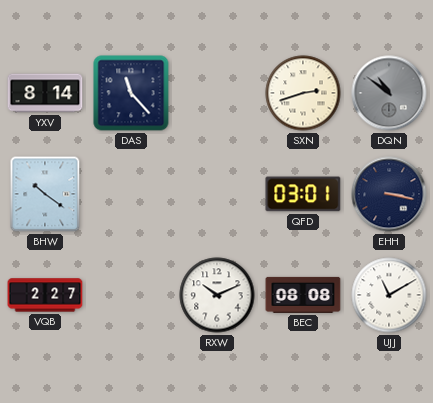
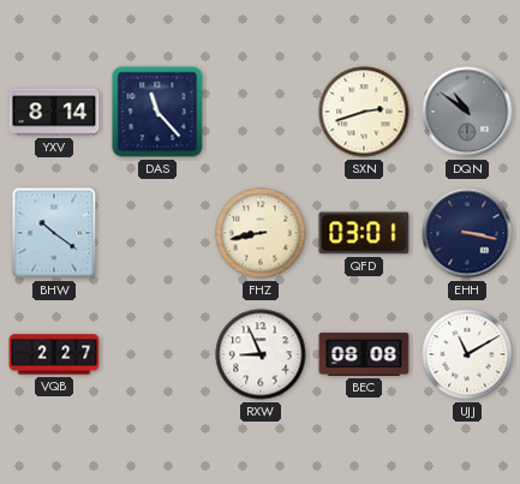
FHZ: none -> 8:43 (261, 233)
RXW: 10:11 -> 8:56 (261, 354)
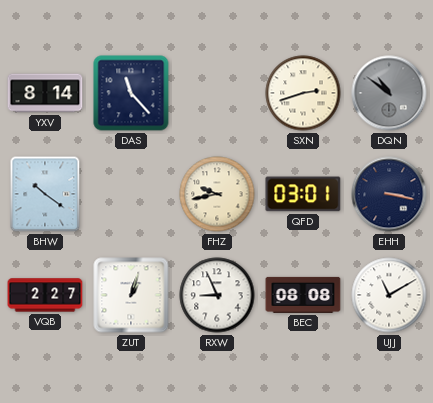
FHZ: 8:43 -> 9:43 (217, 194)
ZUT: none -> 1:03 (131, 295)
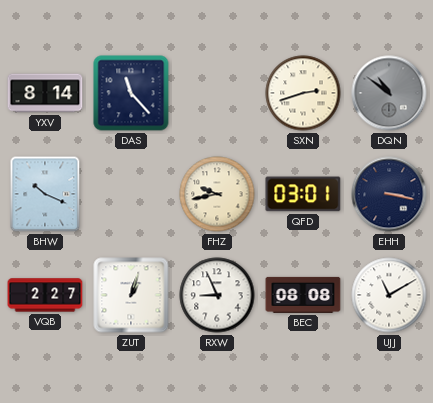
BHW: 10:21 -> 10:19 (45, 194)
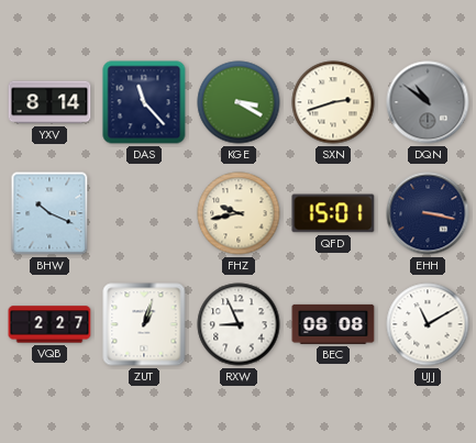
KGE: none -> 3:20 (239, 102)
QFD: 03:01 -> 15:01 (333, 213)
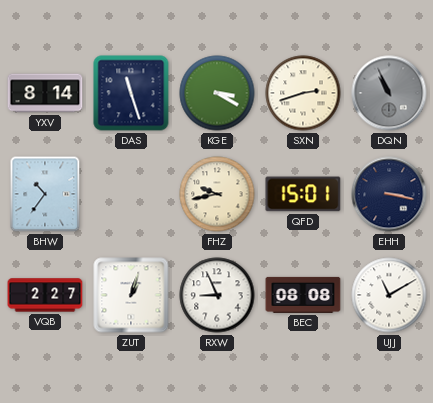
DAS: 11:23 -> 11:27 (131, 93)
DQN: 10:51 -> 10:56 (389, 93)
BHW: 10:19 -> 10:36 (45, 194)
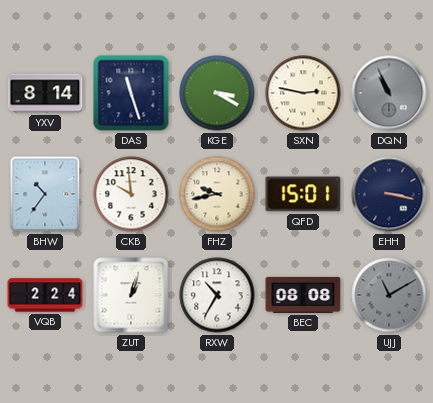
SXN: 2:42 -> 2:47 (303, 93)
CKB: none -> 9:59 (131, 194)
VQB: 2:27 -> 2:24 (45, 295)
RXW: 8:56 -> 10:35 (217, 295)
UJJ dial: white -> grey (389, 295)
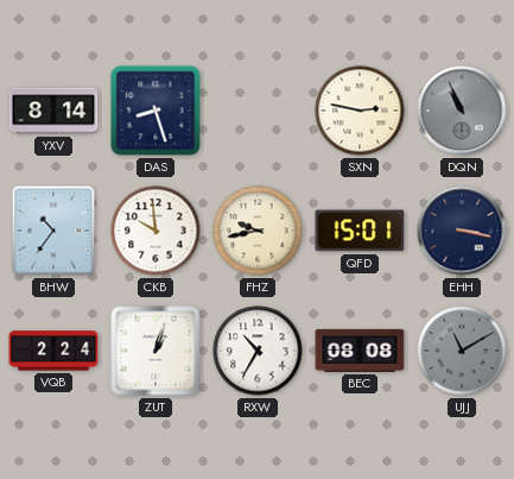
DAS: 11:27 -> 8:27 (156, 111)
KGE: 3:20 -> none (217, 93)
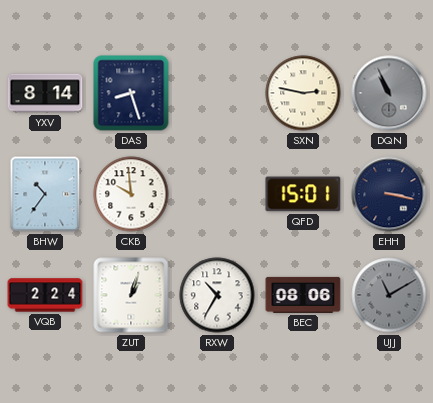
FHZ: 9:43 -> none (258, 231)
BEC: 08:08 -> 08:06 (303, 295)
